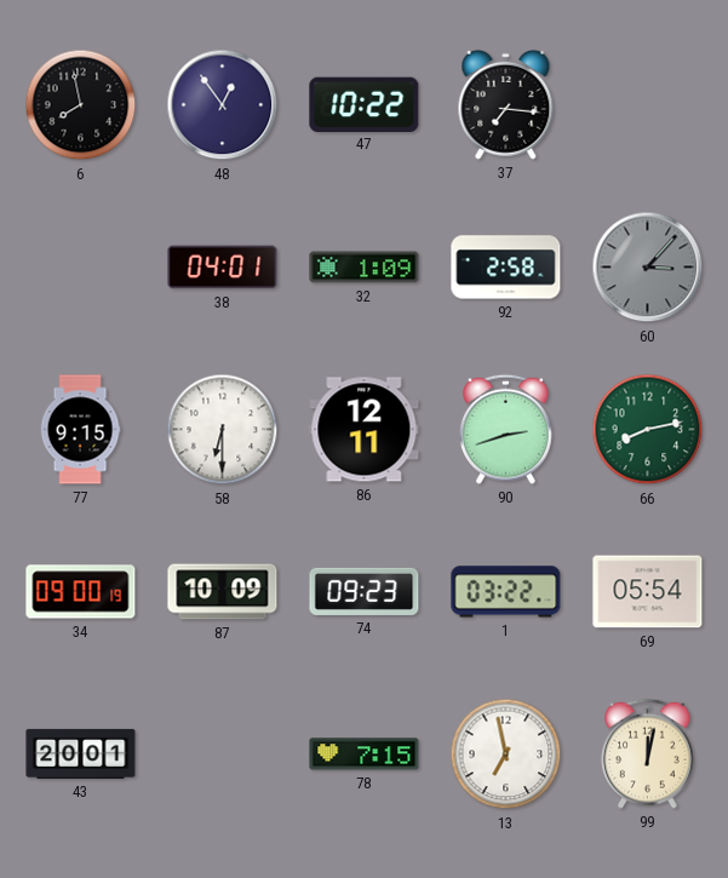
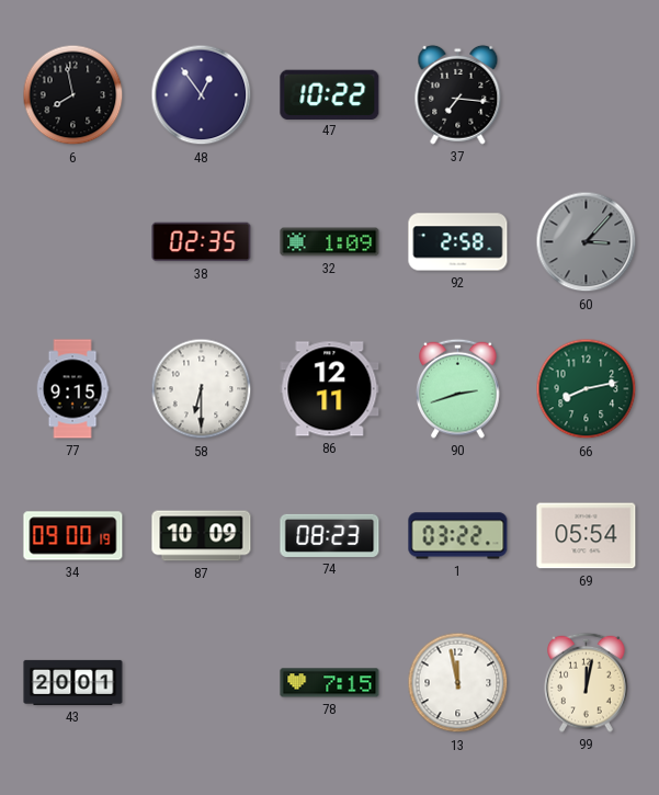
38: 04:01 -> 02:35 (202, 242)
74: 09:23 -> 08:23 (330, 535)
13: 6:58 -> 11:58 (458, 683)
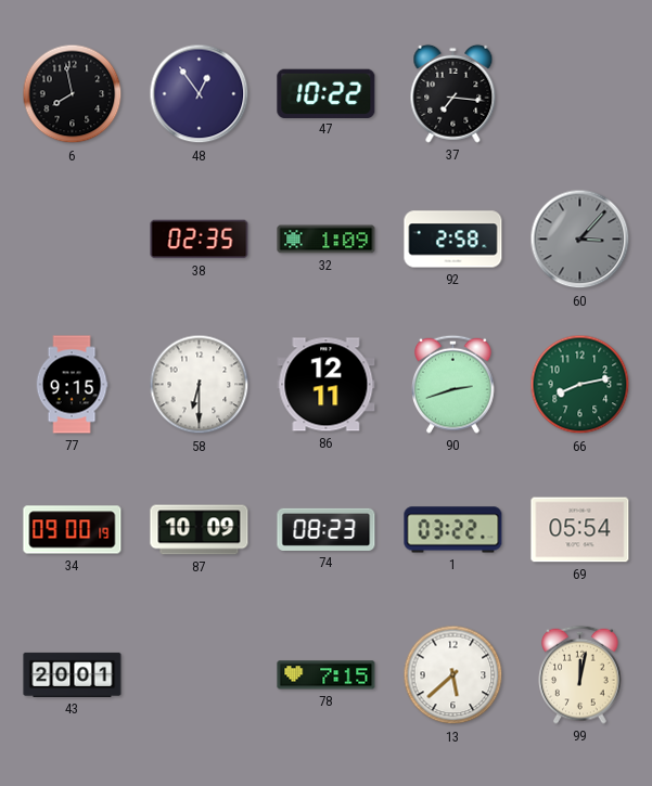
13: 11:58 -> 5:38 (453, 675)
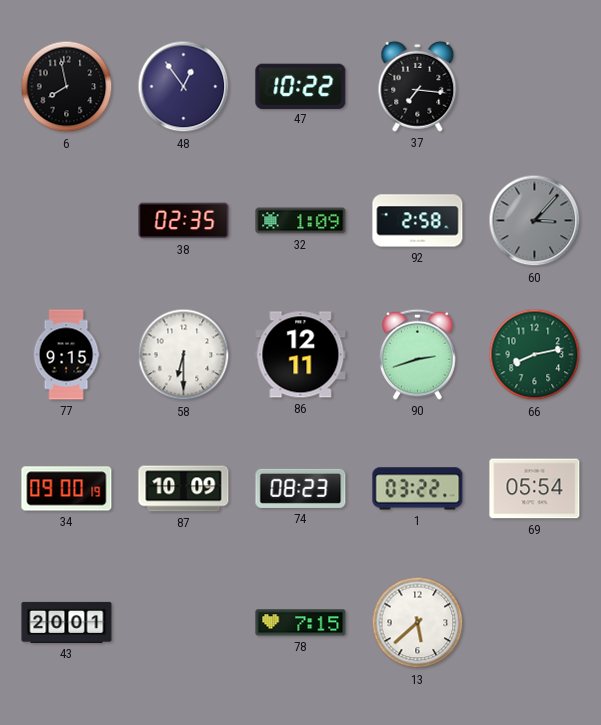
99: 12:02 -> none (580, 674)
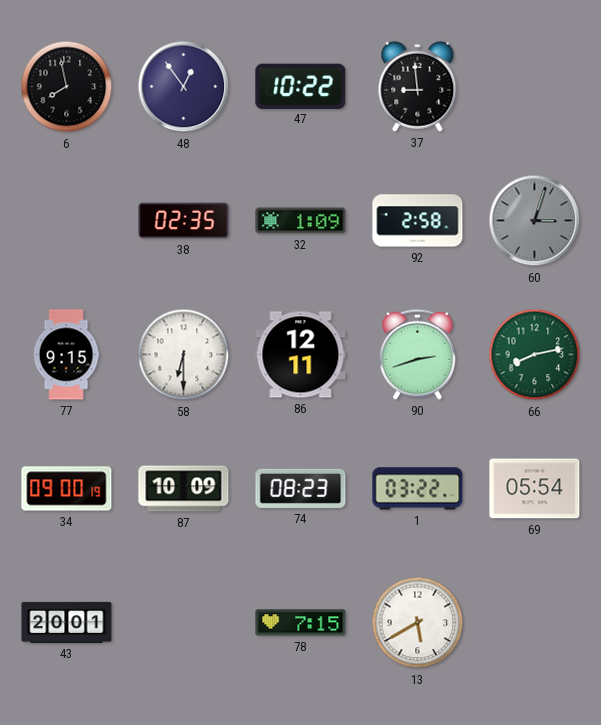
37: 7:16 -> 8:59 (418, 86)
60: 3:07 -> 3:03 (535, 221)
13: 5:38 -> 5:40 (418, 623)
